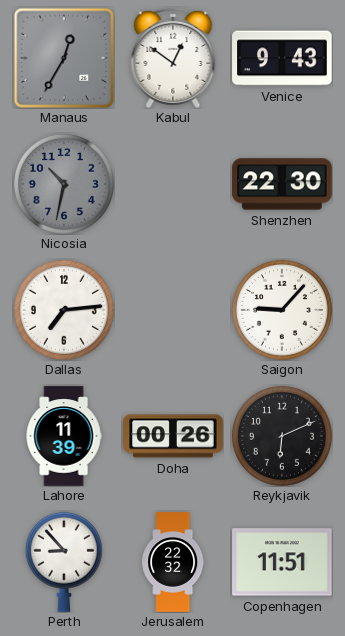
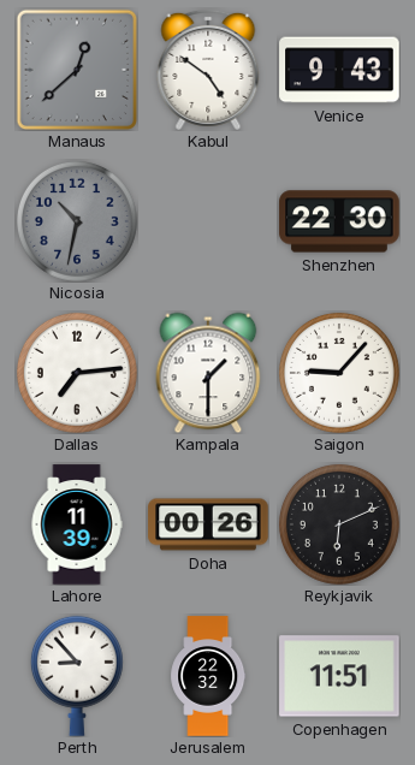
Manaus: 12:35 -> 12:38 (77, 70)
Kabul: 12:51 -> 4:51 (208, 70)
Kampala: none -> 1:30 (208, 373)
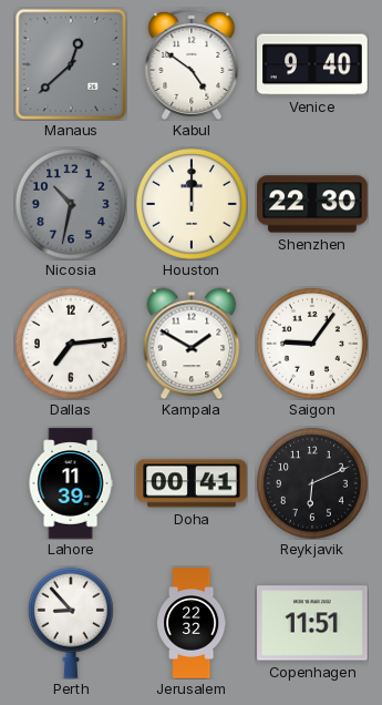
Venice: 9:43 -> 9:40 (312, 64)
Houston: none -> 12:00 (192, 204)
Kampala: 1:30 -> 1:50 (192, 344)
Saigon: 9:07 -> 9:06 (312, 344)
Doha: 00:26 -> 00:41 (192, 483)
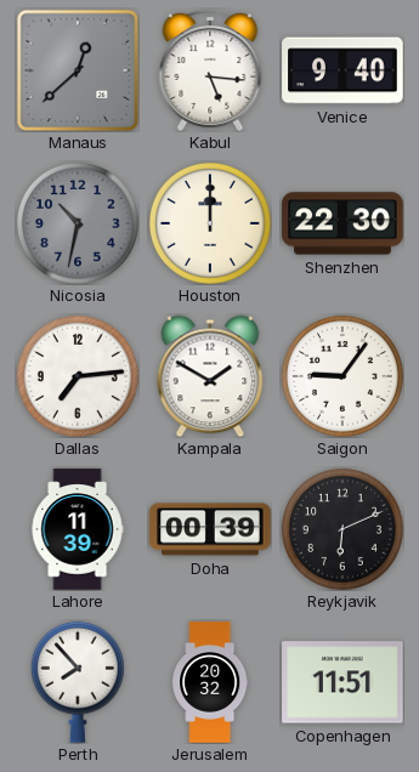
Kabul: 4:51 -> 5:16 (210, 70)
Doha: 00:41 -> 00:39 (210, 529)
Perth: 8:53 -> 7:53 (78, 682)
Jerusalem: 22:32 -> 20:32 (210, 682)
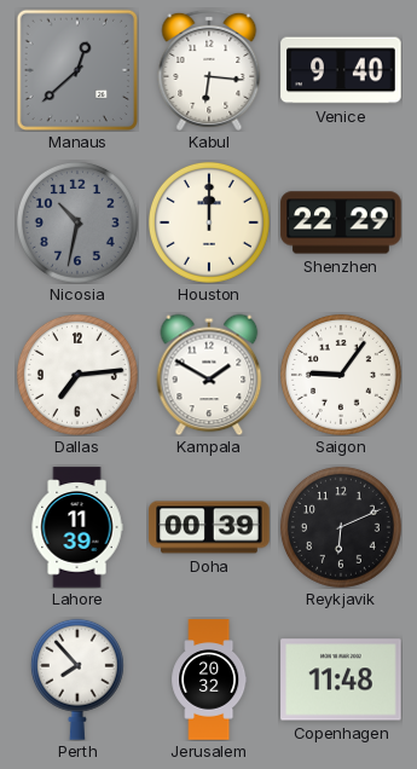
Kabul: 5:16 -> 6:16 (209, 70)
Shenzhen: 22:30 -> 22:29 (341, 222)
Copenhagen: 11:51 -> 11:48 (341, 680)
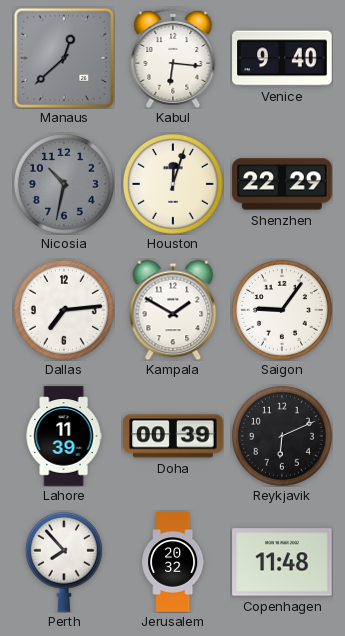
Houston: 12:00 -> 12:03 (173, 184)
